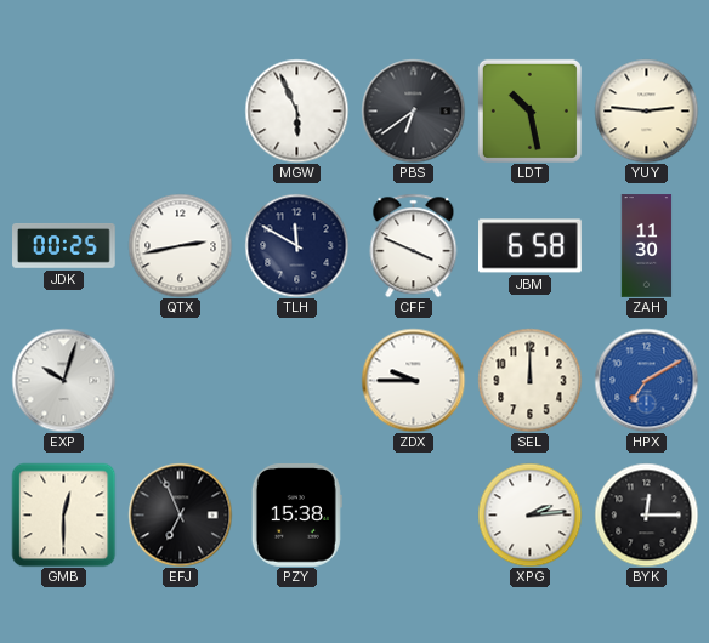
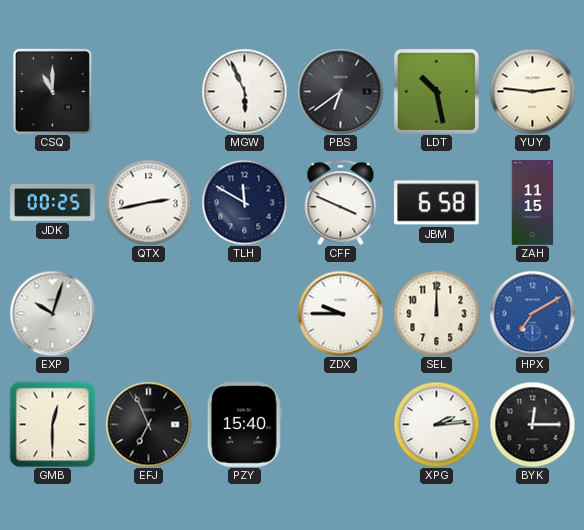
CSQ: none -> 11:00 (53, 91)
ZAH: 11:30 -> 11:15 (533, 203)
PZY: 15:38 -> 15:40 (244, 425)
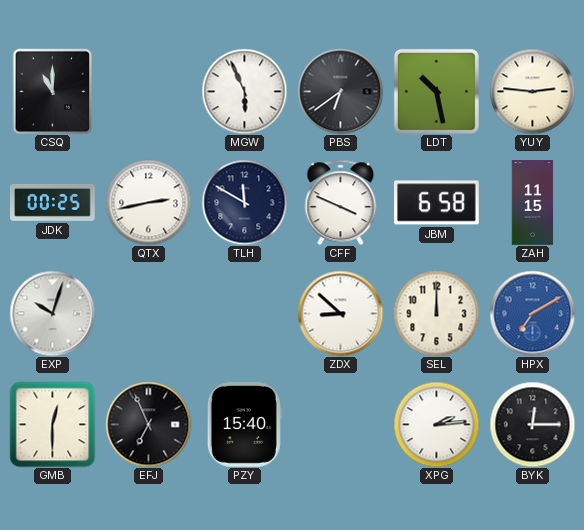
ZDX: 9:45 -> 8:52 (340, 313)
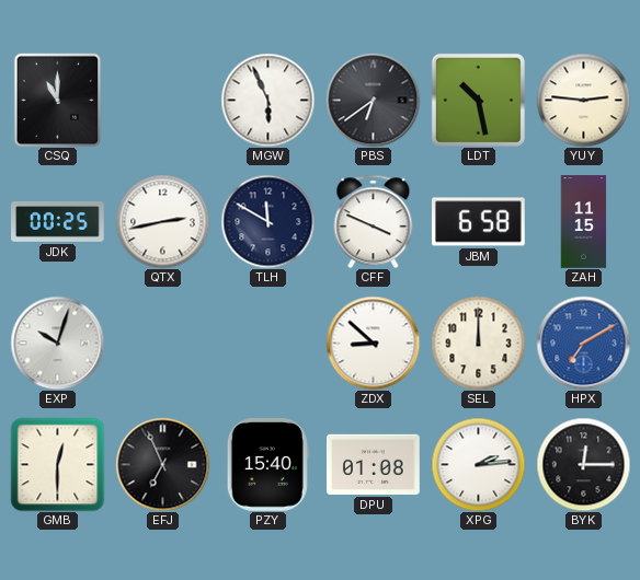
DPU: none -> 01:08 (374, 464)
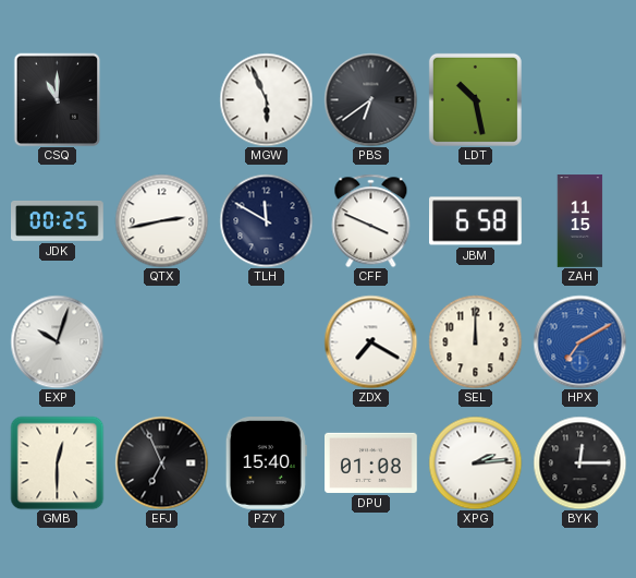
YUY: 2:46 -> none (583, 100)
ZDX: 8:52 -> 7:20 (370, 341)
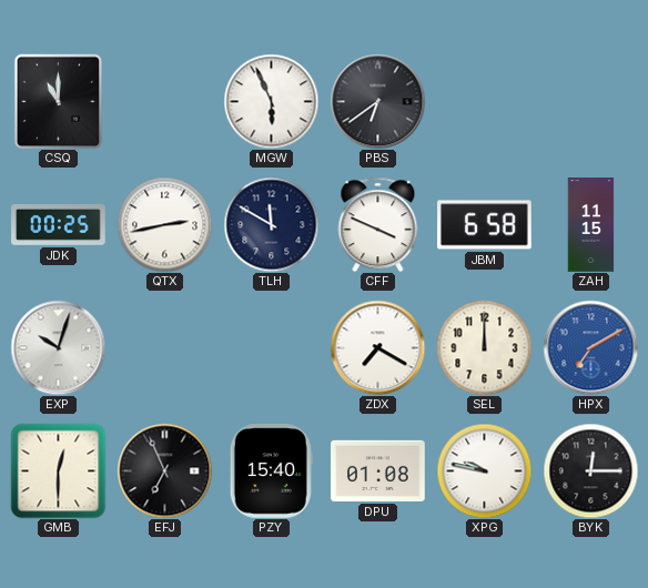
LDT: 10:28 -> none (475, 99)
XPG: 2:14 -> 9:47 (484, 470)
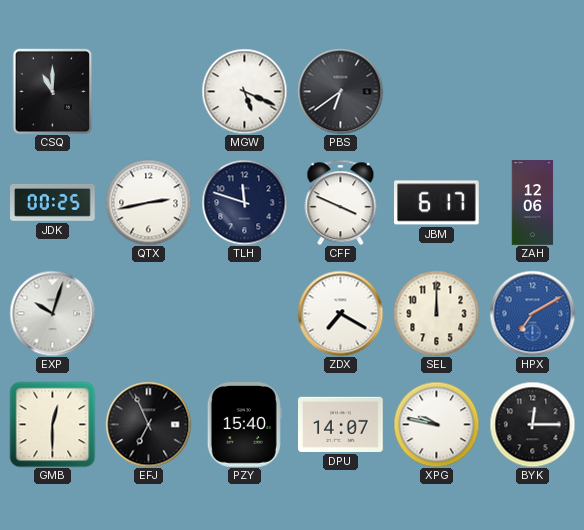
MGW: 5:56 -> 5:19 (244, 91)
TLH: 11:50 -> 11:48 (244, 202)
JBM: 6:58 -> 6:17 (437, 203)
ZAH: 11:15 -> 12:06 (533, 203)
DPU: 01:08 -> 14:07 (341, 424)
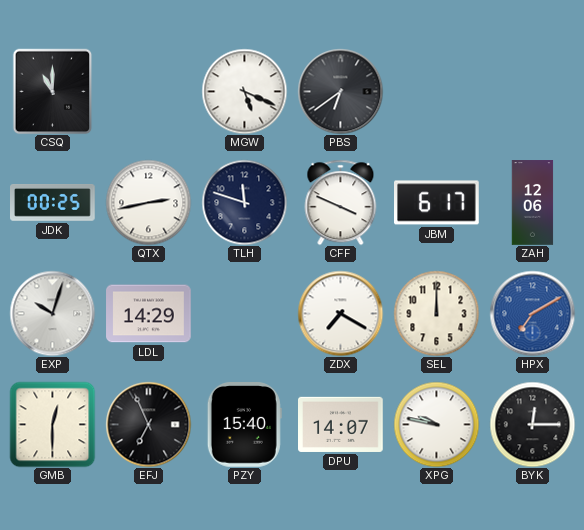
LDL: none -> 14:29 (149, 314)
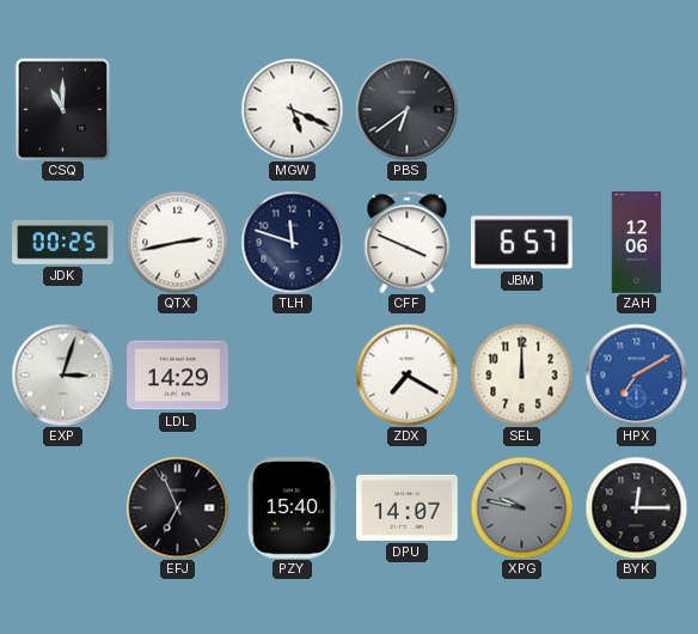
JBM: 6:17 -> 6:57 (522, 243)
EXP: 10:03 -> 3:03 (62, 374)
GMB: 12:30 -> none (52, 424)
XPG dial: white -> grey (521, 507)
